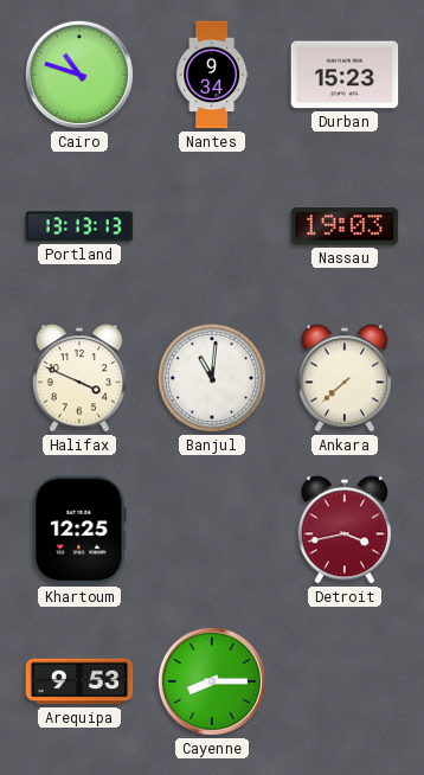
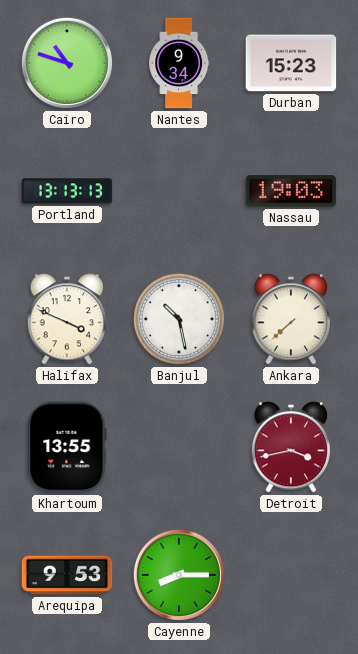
Banjul: 11:01 -> 10:28 (179, 319)
Khartoum: 12:25 -> 13:55 (67, 447)
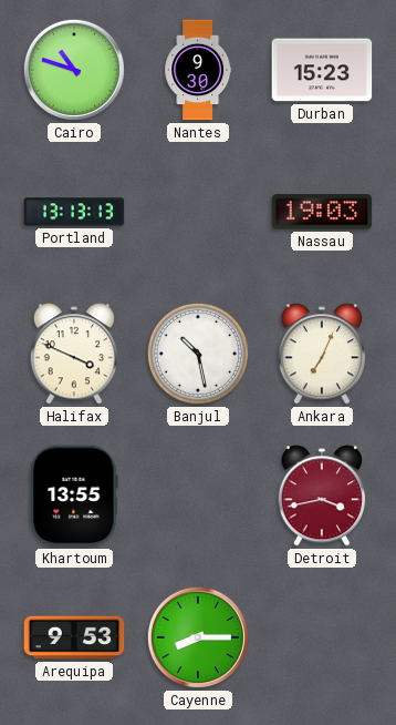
Nantes: 9:34 -> 9:30 (198, 70)
Ankara: 7:38 -> 7:04 (321, 354)
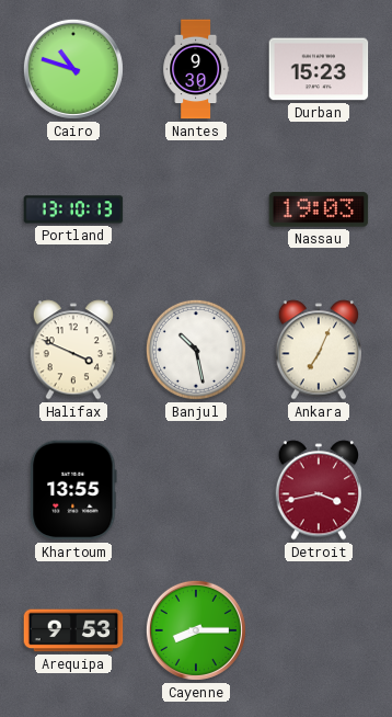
Portland: 13:13 -> 13:10 (73, 209)
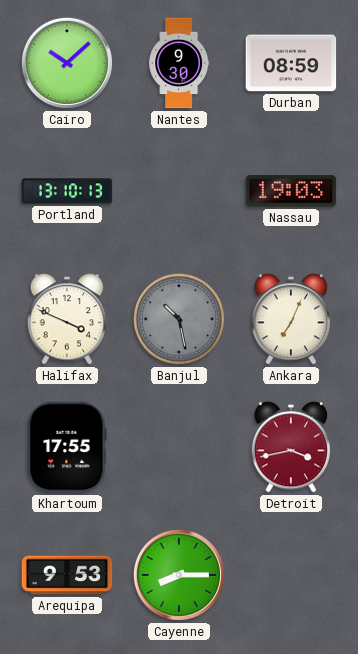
Cairo: 10:48 -> 10:08 (67, 63)
Durban: 15:23 -> 08:59 (291, 63)
Banjul dial: white -> grey (179, 319)
Khartoum: 13:55 -> 17:55 (67, 447)
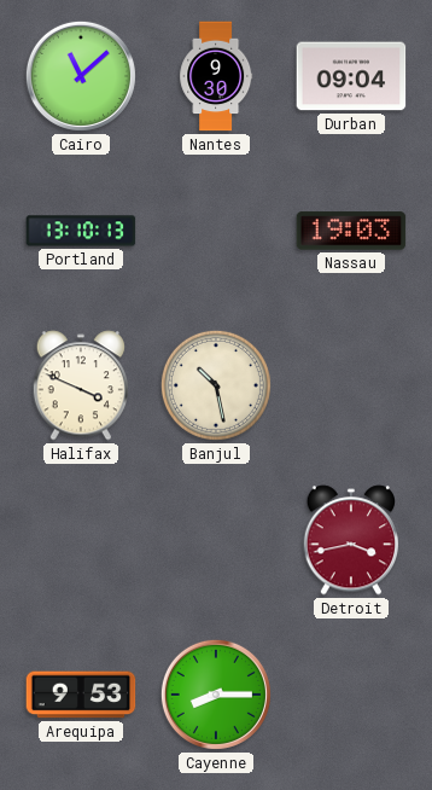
Cairo: 10:08 -> 11:08 (81, 76)
Durban: 08:59 -> 09:04 (351, 76)
Banjul dial: grey -> cream (216, 385)
Ankara: 7:04 -> none (290, 319)
Khartoum: 17:55 -> none (67, 447)
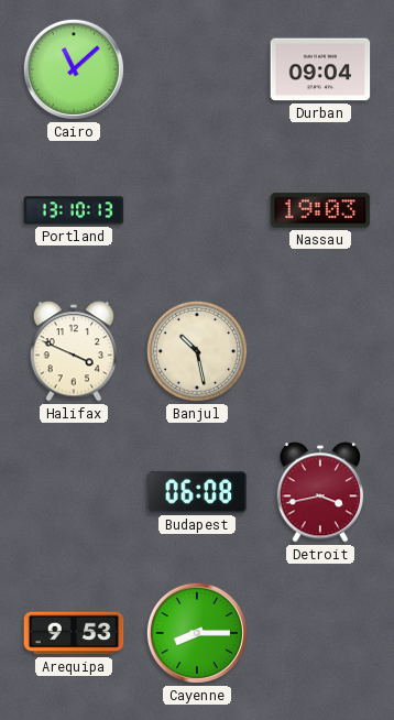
Nantes: 9:30 -> none (216, 76)
Budapest: none -> 06:08 (197, 492)
